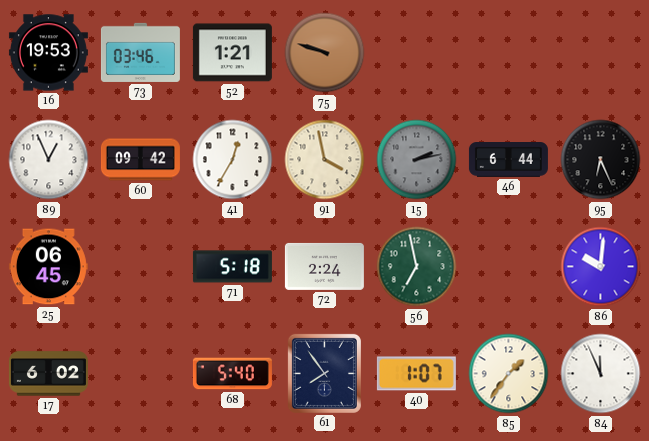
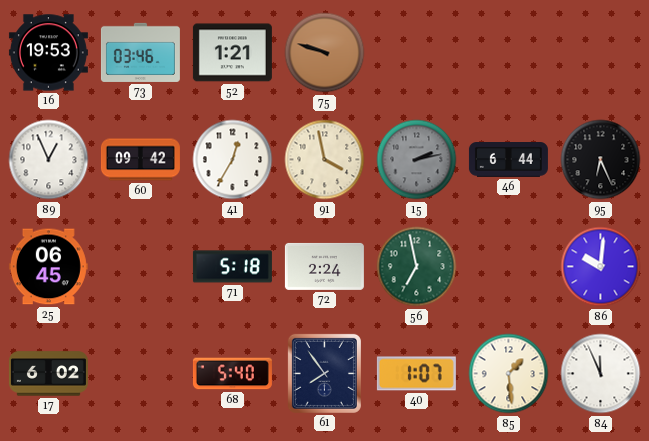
85: 1:36 -> 1:29 (509, 374)
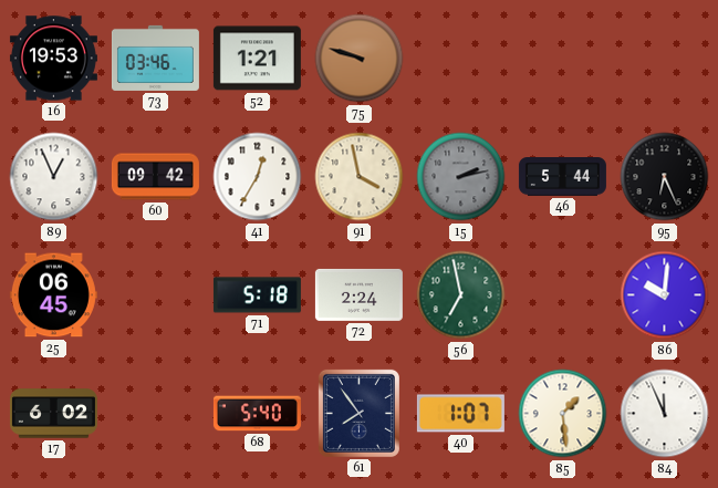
46: 6:44 -> 5:44 (562, 177)
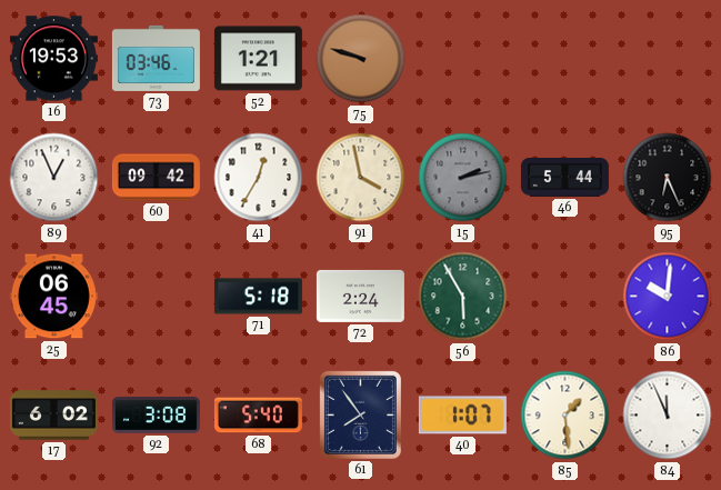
56: 6:58 -> 5:55 (463, 297)
92: none -> 3:08 (156, 416)
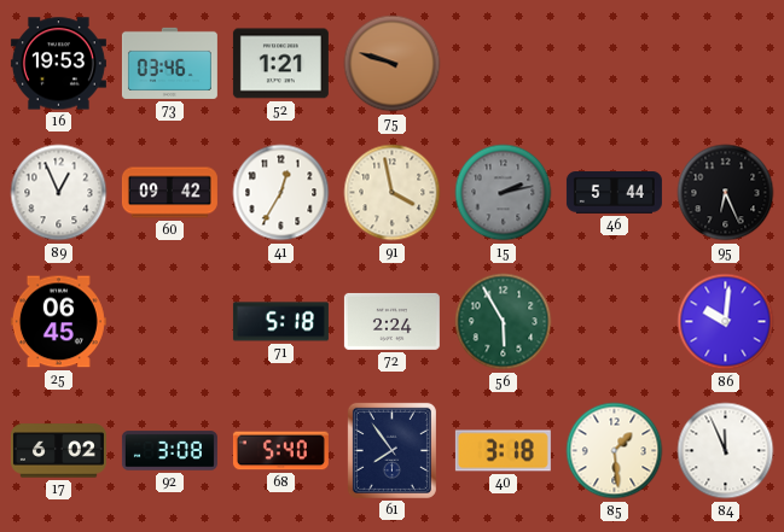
40: 1:07 -> 3:18 (503, 451)
